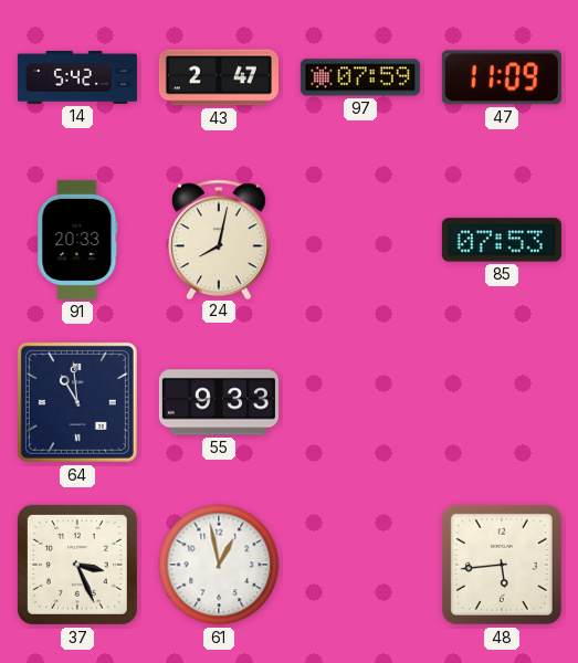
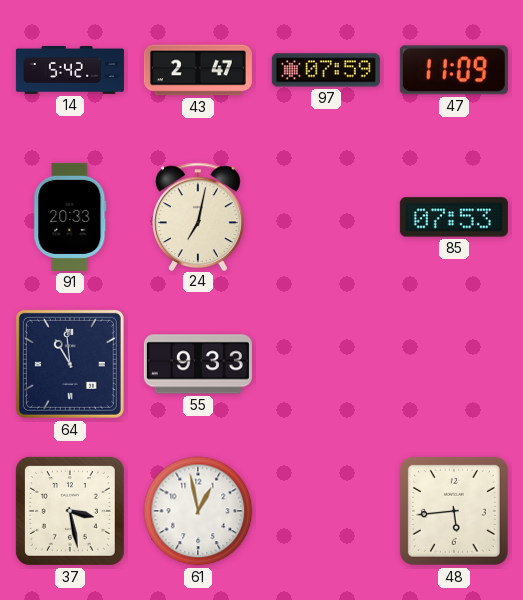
24: 8:02 -> 7:02 (199, 216)
37: 3:26 -> 3:28 (70, 511)
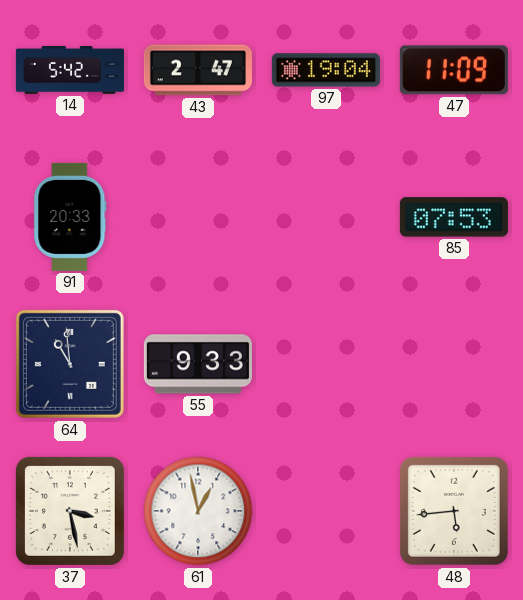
97: 07:59 -> 19:04 (326, 70)
24: 7:02 -> none (199, 216)
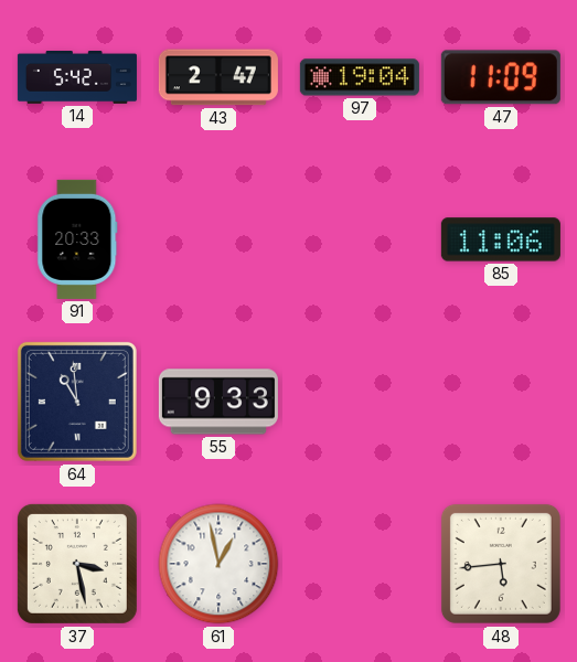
85: 07:53 -> 11:06 (501, 239)
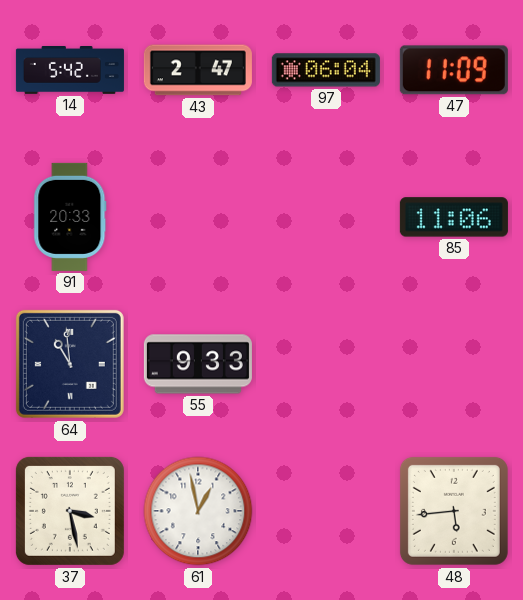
97: 19:04 -> 06:04 (326, 70)
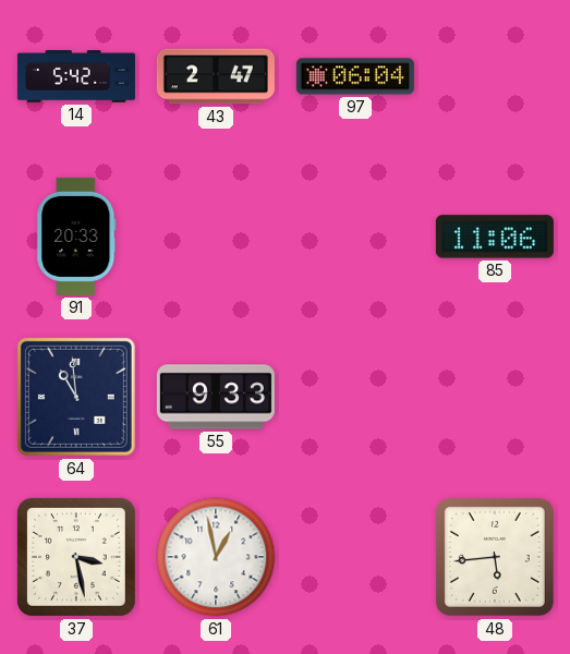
47: 11:09 -> none (454, 70)
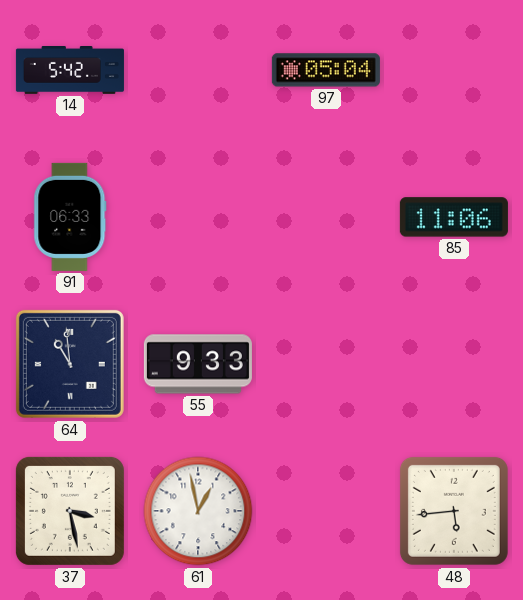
43: 2:47 -> none (216, 76)
97: 06:04 -> 05:04 (326, 70)
91: 20:33 -> 06:33 (70, 217)
